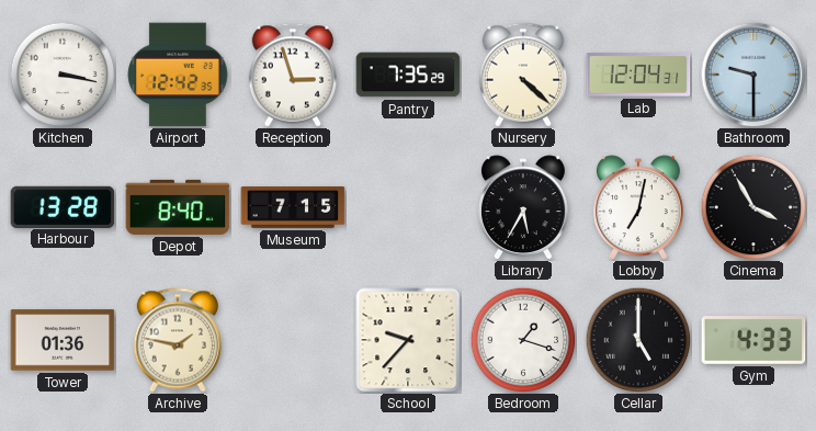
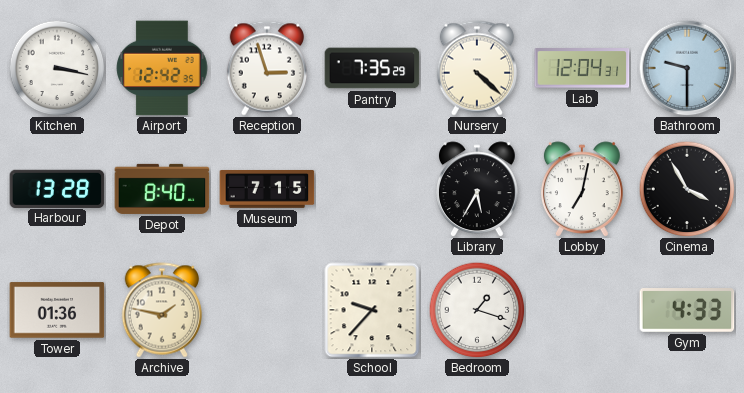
Cellar: 5:00 -> none (638, 340)
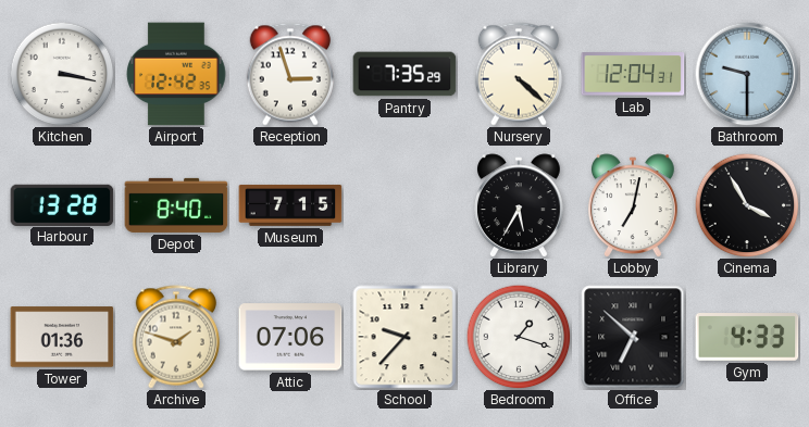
Archive: 1:47 -> 1:48 (175, 337)
Attic: none -> 07:06 (290, 337)
Office: none -> 6:52 (633, 337)
